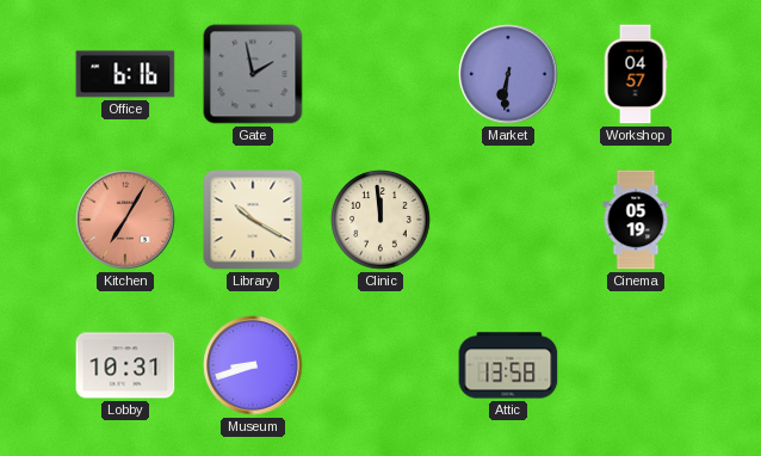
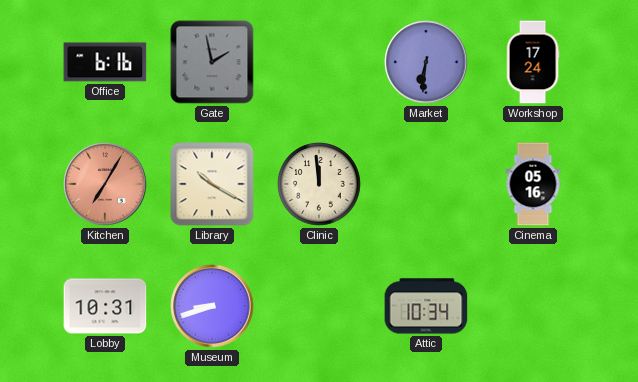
Workshop: 04:57 -> 17:24 (533, 62)
Cinema: 05:19 -> 05:16 (533, 184)
Attic: 13:58 -> 10:34 (426, 306)
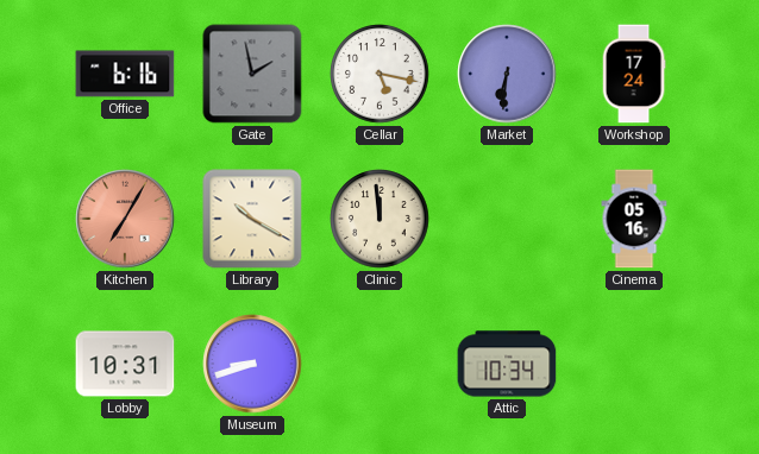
Cellar: none -> 5:17 (379, 74)
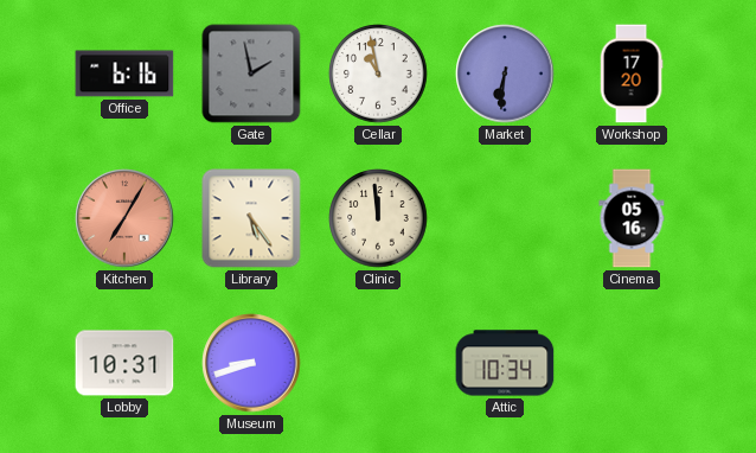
Cellar: 5:17 -> 10:58 (378, 74)
Workshop: 17:24 -> 17:20 (632, 74)
Library: 10:20 -> 5:24 (251, 218)
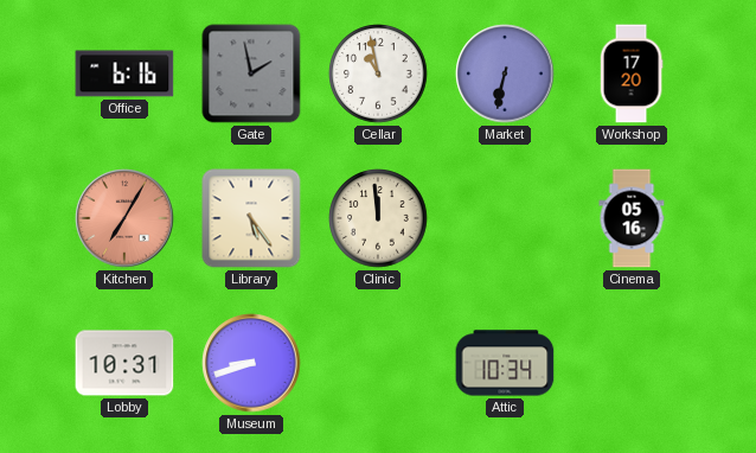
Market: 6:31 -> 6:32 (505, 74)
